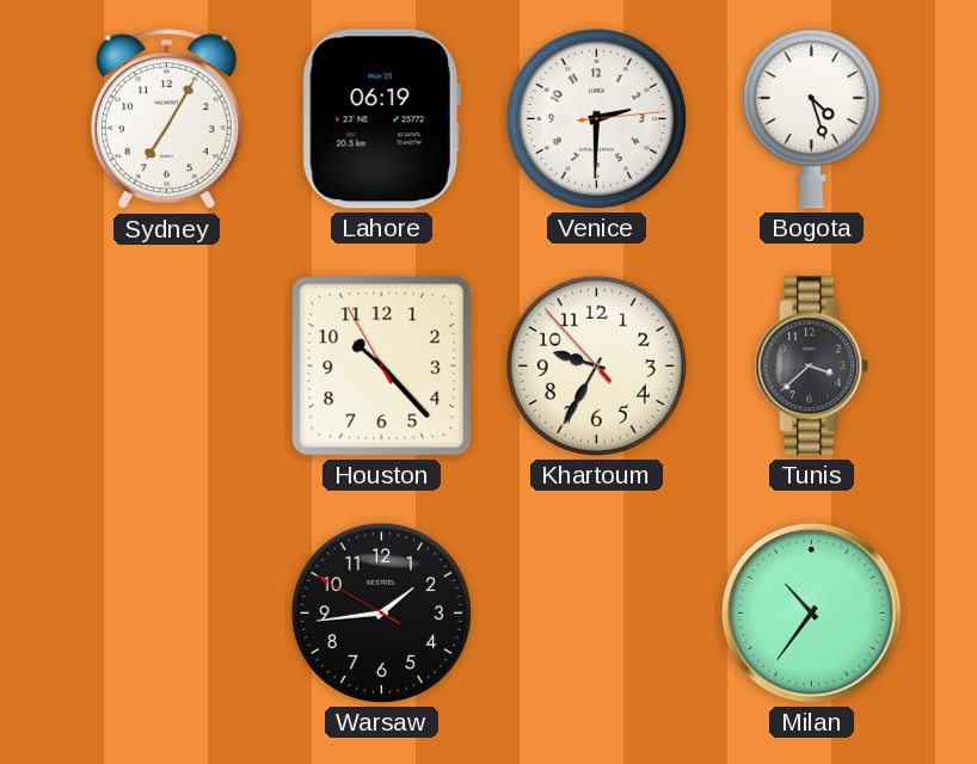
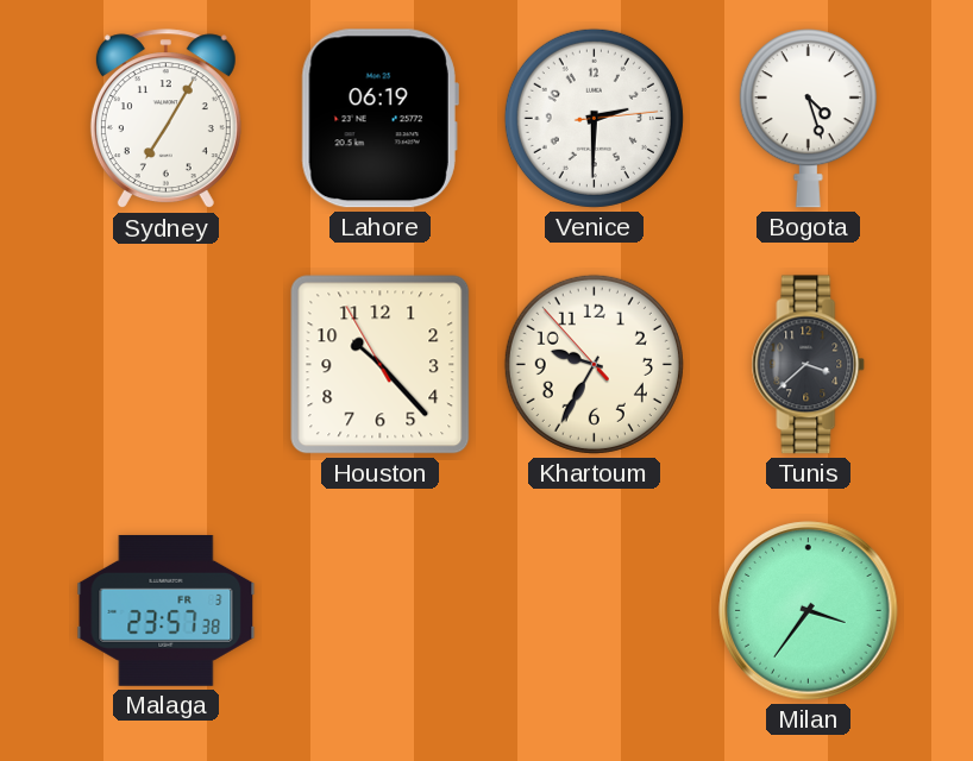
Malaga: none -> 23:57 (167, 610)
Warsaw: 1:43 -> none (381, 612)
Milan: 10:36 -> 3:36 (809, 611)
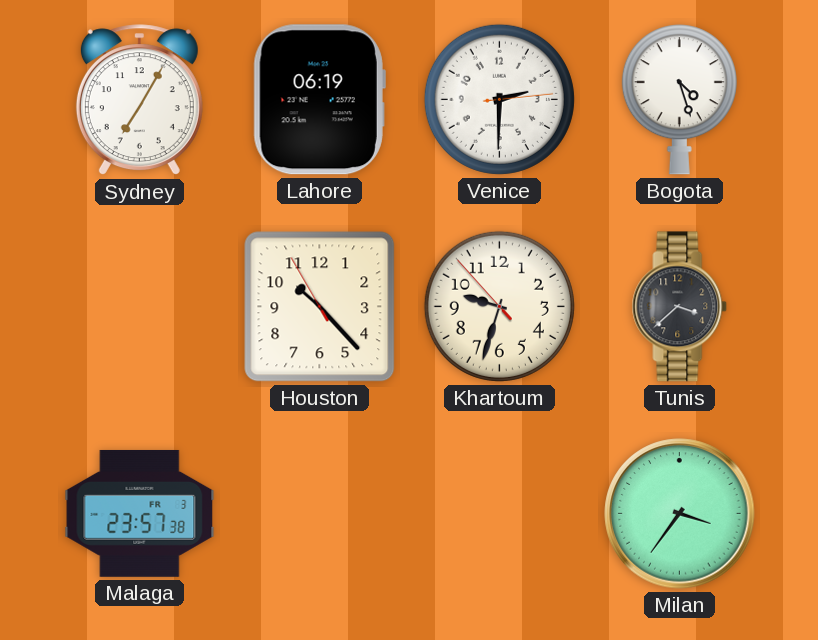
Khartoum: 9:34 -> 9:32 (499, 306)
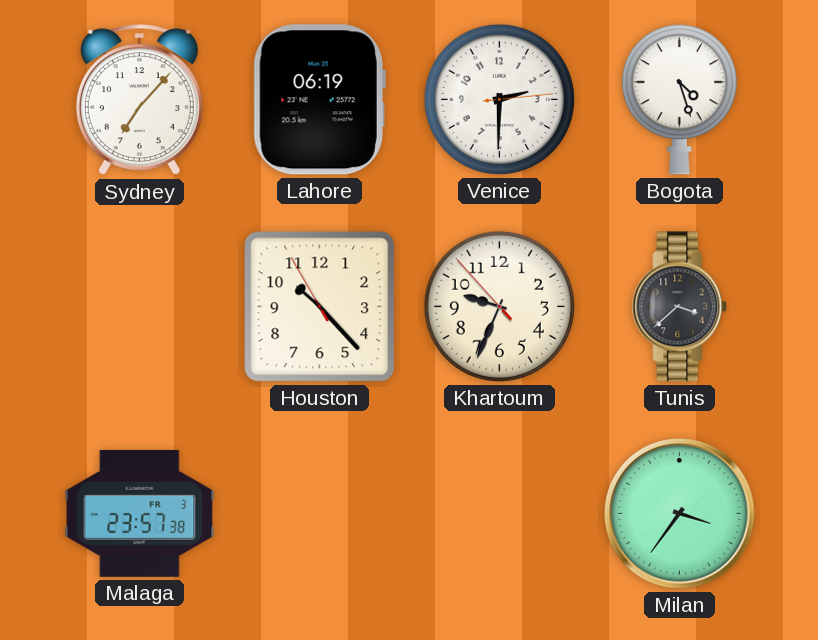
Sydney: 7:05 -> 7:07 (139, 100)
Khartoum: 9:32 -> 9:33 (499, 306)
